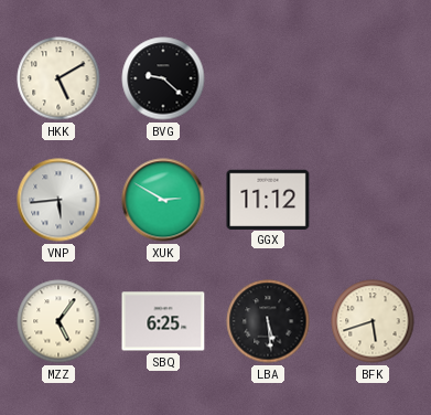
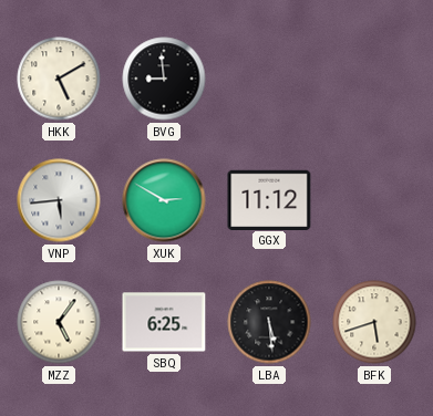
BVG: 9:22 -> 8:59 (164, 79)
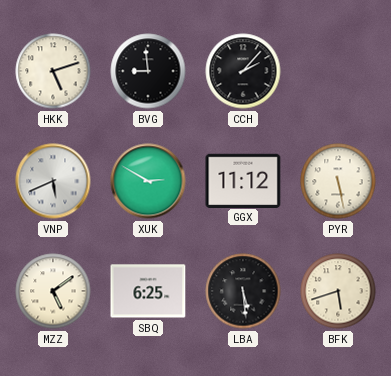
HKK: 5:10 -> 5:12 (53, 71)
CCH: none -> 2:07 (243, 71)
VNP: 5:44 -> 5:41 (53, 181)
PYR: none -> 5:28 (338, 181)
MZZ: 5:06 -> 5:09 (53, 291)
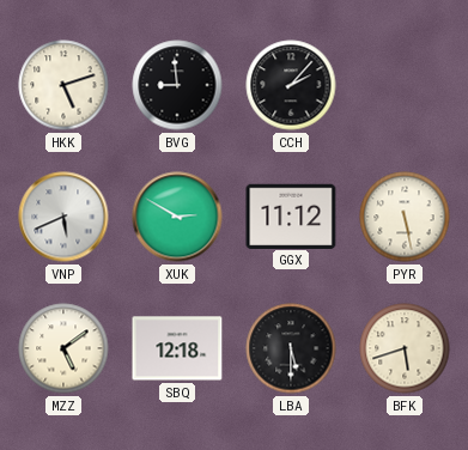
SBQ: 6:25 -> 12:18 (177, 348)
LBA: 5:29 -> 5:30 (291, 348)
